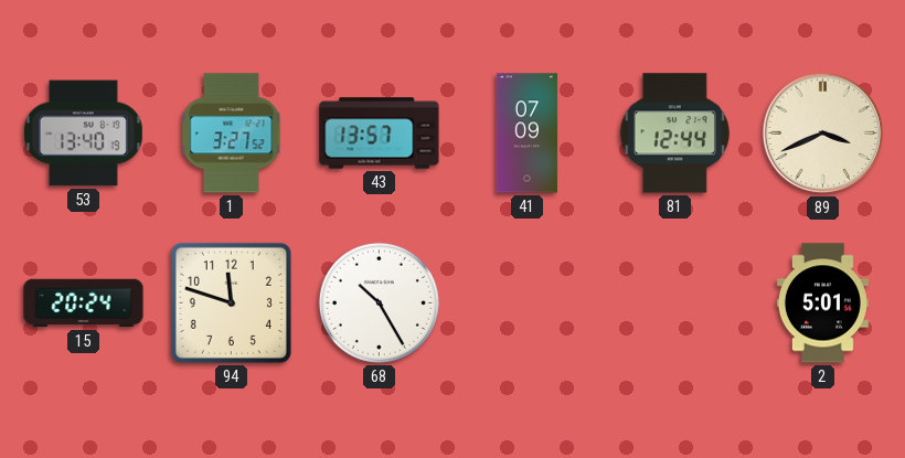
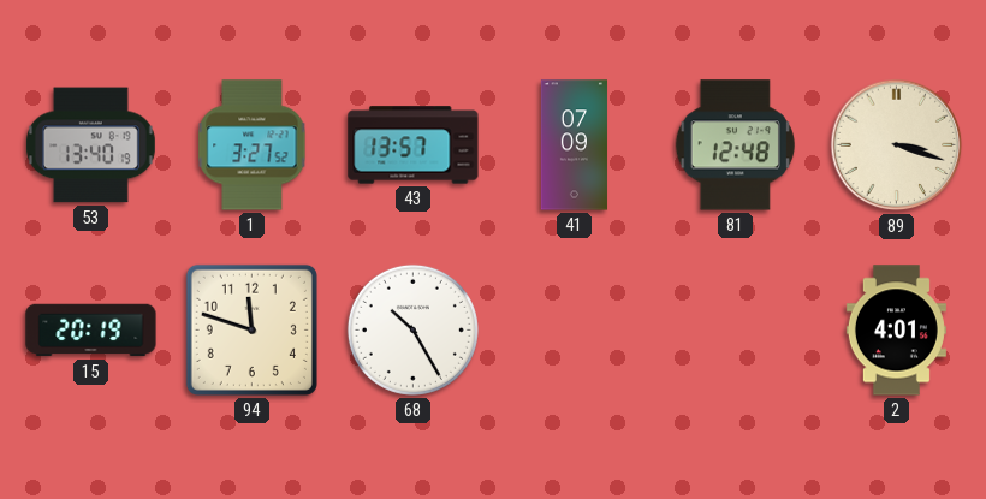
81: 12:44 -> 12:48 (735, 145)
89: 3:41 -> 3:18 (897, 145)
15: 20:24 -> 20:19 (91, 331)
2: 5:01 -> 4:01 (896, 331)
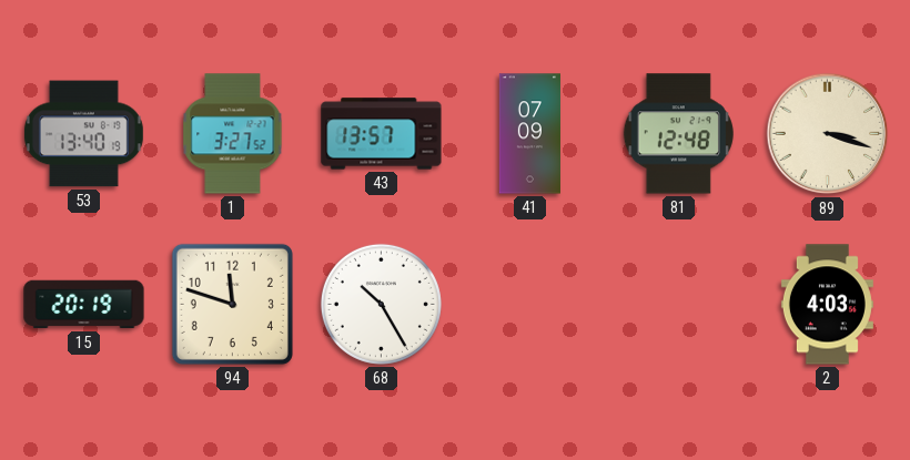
2: 4:01 -> 4:03 (827, 305)
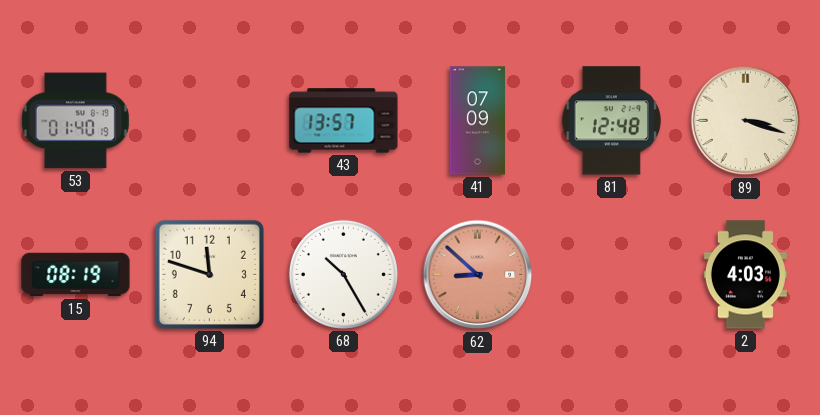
53: 13:40 -> 01:40 (75, 121)
1: 3:27 -> none (233, 134)
15: 20:19 -> 08:19 (76, 275)
62: none -> 8:52 (478, 275)
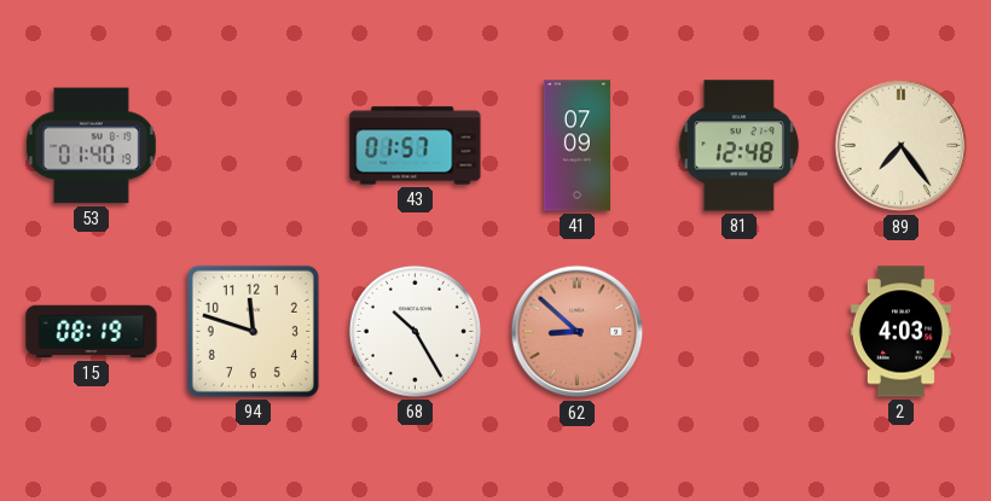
43: 13:57 -> 01:57 (416, 146)
89: 3:18 -> 7:24 (902, 146)
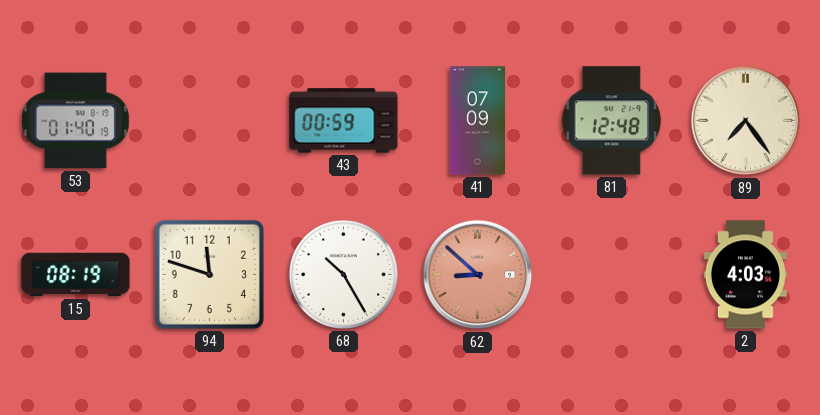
43: 01:57 -> 00:59 (344, 121)
